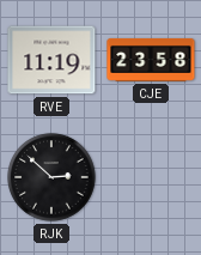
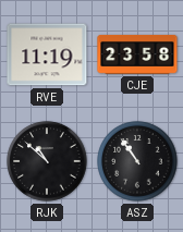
RJK: 2:52 -> 10:52 (47, 161)
ASZ: none -> 10:54 (137, 161)
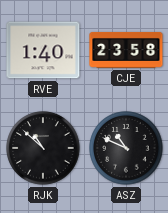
RVE: 11:19 -> 1:40 (43, 50)
ASZ: 10:54 -> 10:49 (126, 148)
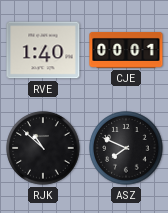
CJE: 23:58 -> 00:01 (126, 50)
ASZ: 10:49 -> 7:49 (126, 148)
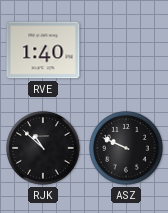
CJE: 00:01 -> none (126, 50)
ASZ: 7:49 -> 9:49 (126, 148)
